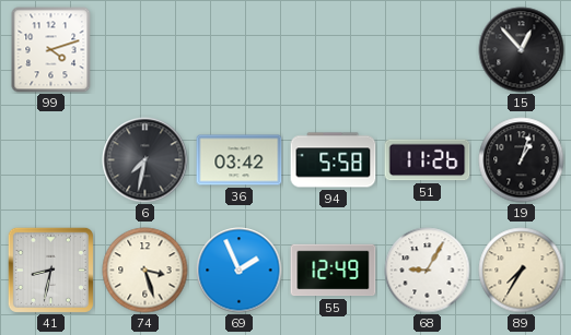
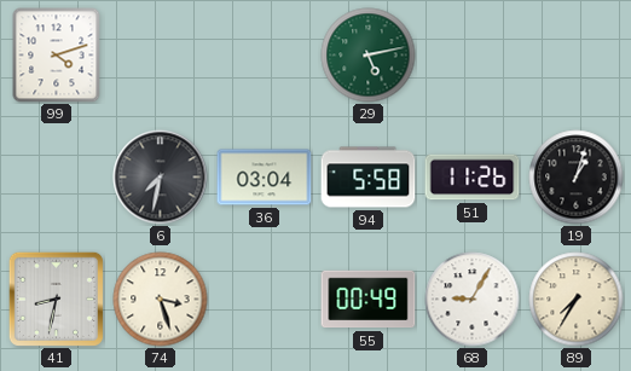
29: none -> 5:13 (369, 56)
15: 12:53 -> none (522, 50)
36: 03:42 -> 03:04 (265, 178)
69: 1:56 -> none (240, 271)
55: 12:49 -> 00:49 (369, 300)
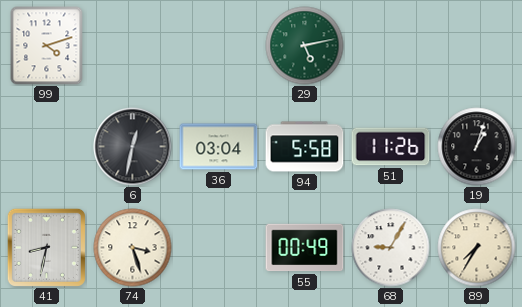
6: 7:32 -> 12:32 (133, 147)
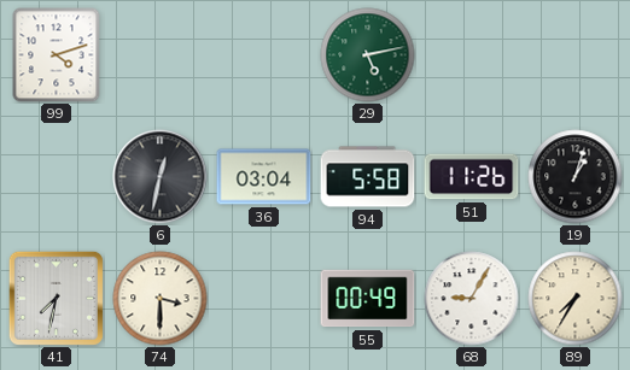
41: 8:32 -> 7:32 (56, 298)
74: 3:27 -> 3:30 (161, 299)
